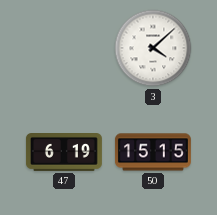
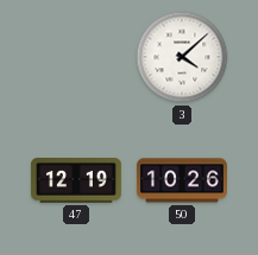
47: 6:19 -> 12:19 (76, 181)
50: 15:15 -> 10:26 (182, 180)
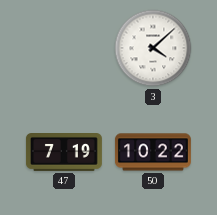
47: 12:19 -> 7:19 (64, 153)
50: 10:26 -> 10:22 (153, 152)
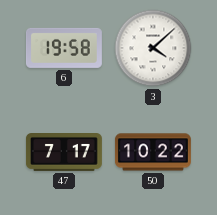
6: none -> 19:58 (64, 48)
47: 7:19 -> 7:17 (64, 153)
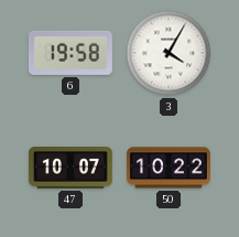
3: 4:08 -> 4:05 (169, 53)
47: 7:17 -> 10:07 (70, 169)
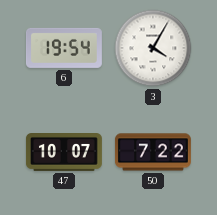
6: 19:58 -> 19:54 (64, 48)
50: 10:22 -> 7:22 (153, 152)
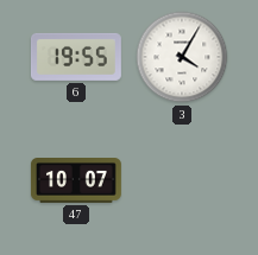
6: 19:54 -> 19:55 (76, 57)
50: 7:22 -> none (153, 152)
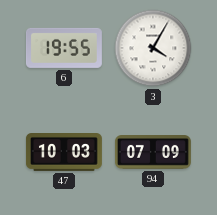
47: 10:07 -> 10:03 (64, 153)
94: none -> 07:09 (153, 153)
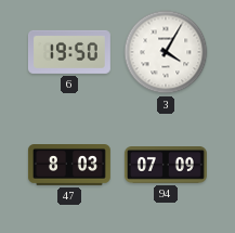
6: 19:55 -> 19:50 (69, 52)
47: 10:03 -> 8:03 (69, 166)
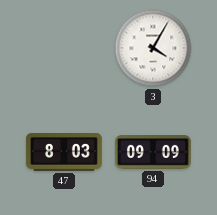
6: 19:50 -> none (69, 52)
94: 07:09 -> 09:09 (153, 153)
